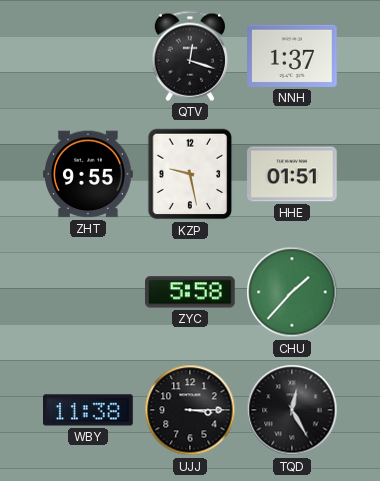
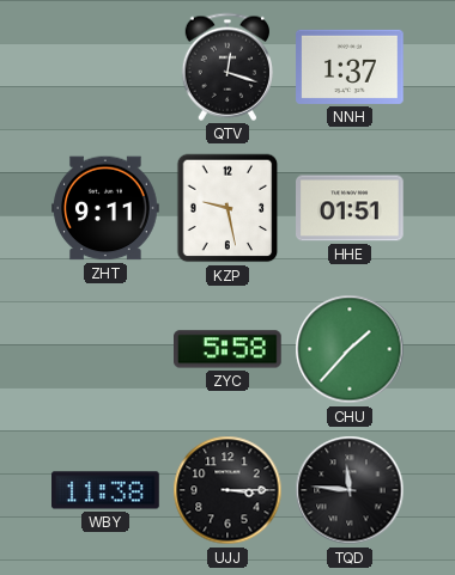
ZHT: 9:55 -> 9:11 (105, 208)
TQD: 12:25 -> 11:46 (350, 490)
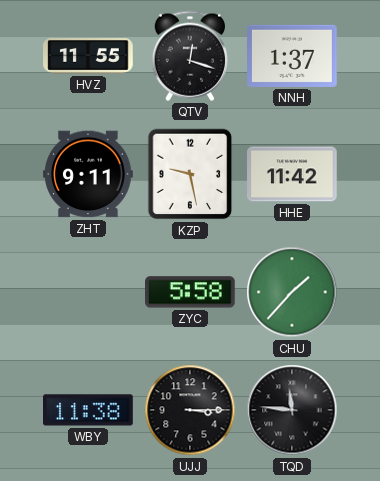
HVZ: none -> 11:55 (88, 57)
HHE: 01:51 -> 11:42 (293, 174)
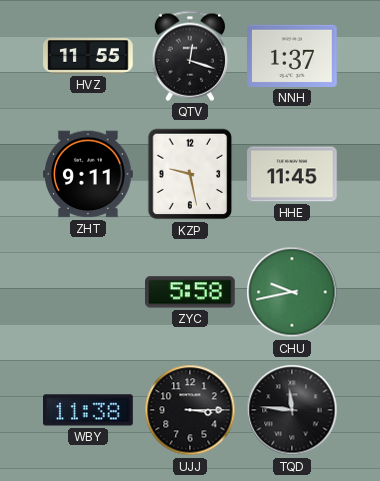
HHE: 11:42 -> 11:45 (293, 174)
CHU: 1:37 -> 9:43 (292, 292)
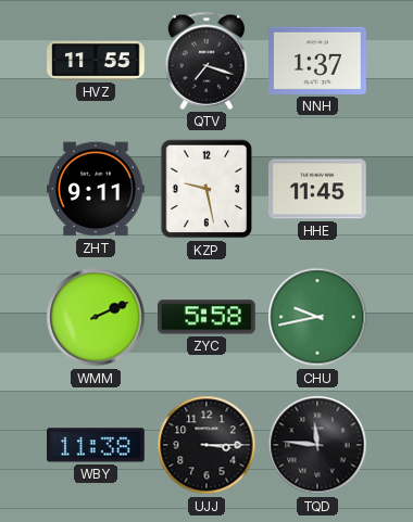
QTV: 12:18 -> 7:18 (205, 61)
WMM: none -> 2:11 (96, 317)
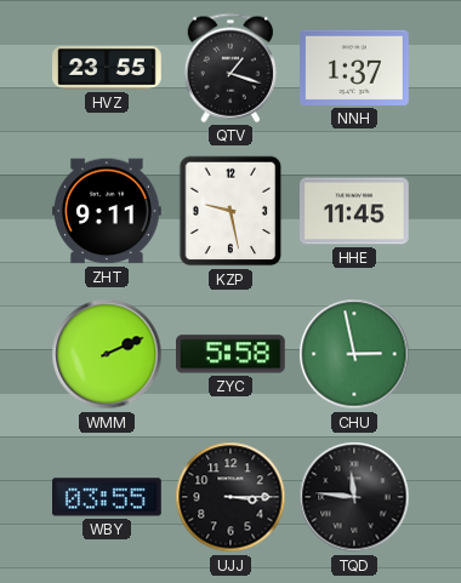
HVZ: 11:55 -> 23:55 (107, 69)
QTV: 7:18 -> 1:18 (229, 68)
CHU: 9:43 -> 2:58 (354, 354)
WBY: 11:38 -> 03:55 (108, 497)
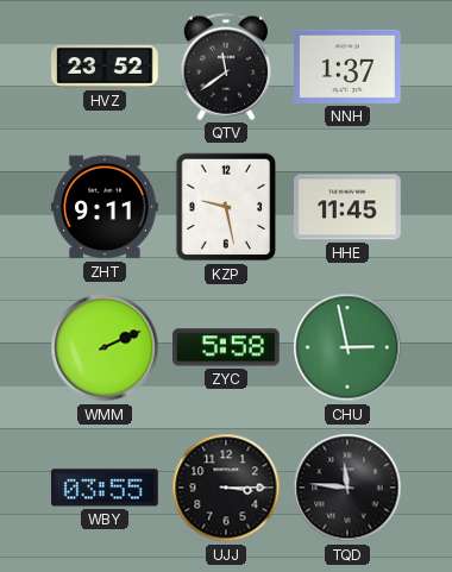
HVZ: 23:55 -> 23:52 (105, 68)
QTV: 1:18 -> 11:39 (225, 67)
